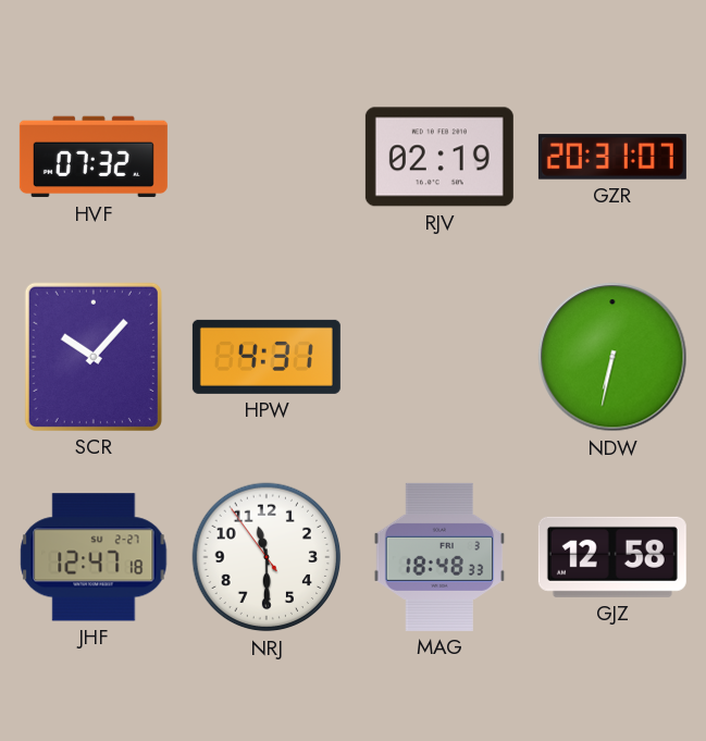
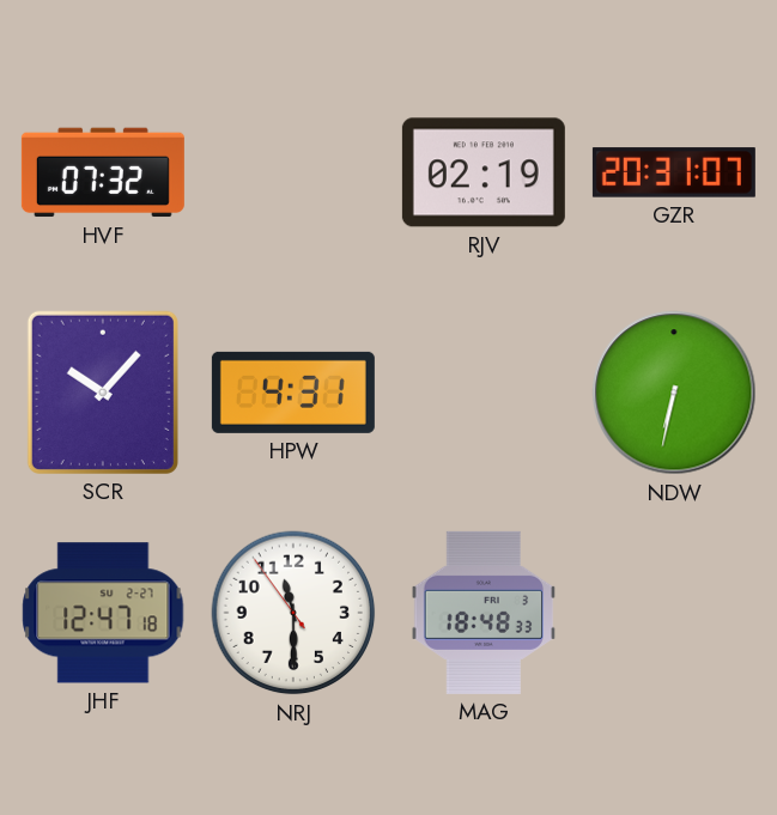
GJZ: 12:58 -> none (612, 557)
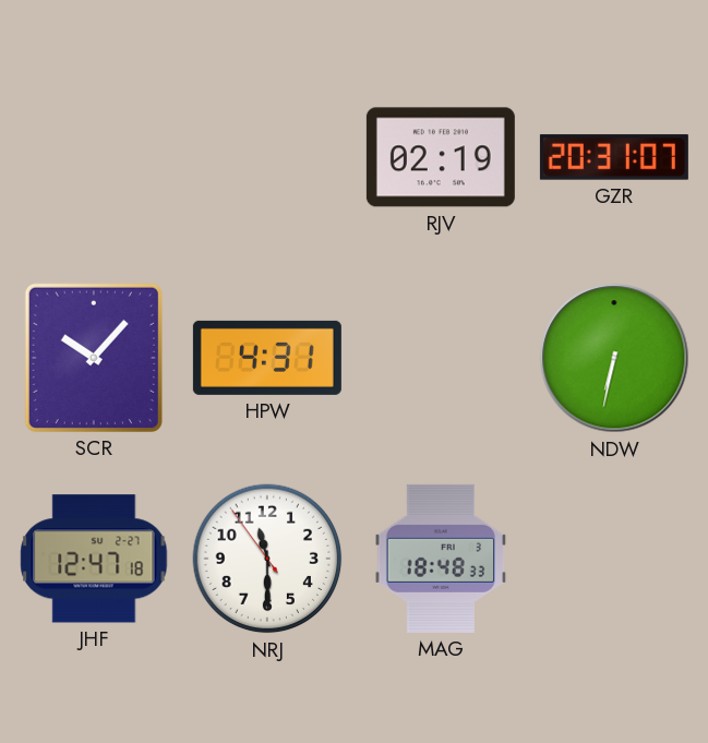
HVF: 07:32 -> none (103, 172)
